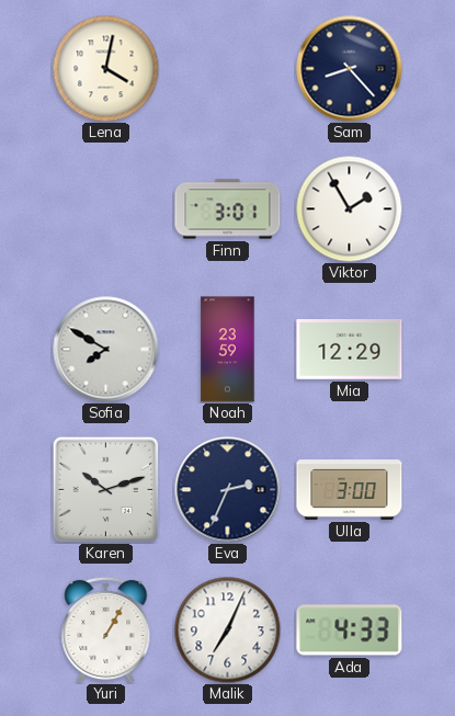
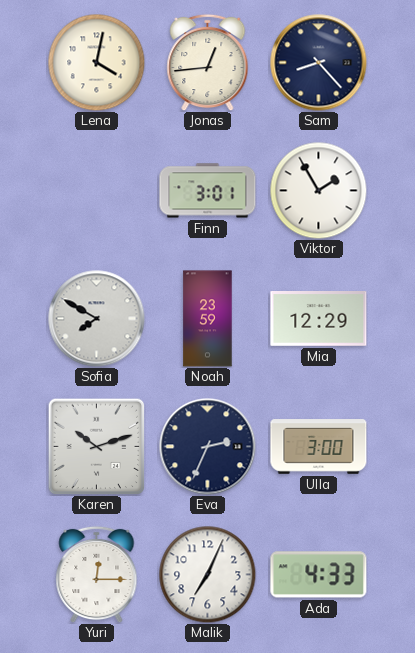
Jonas: none -> 12:44 (208, 62)
Yuri: 1:05 -> 12:15 (97, 574)
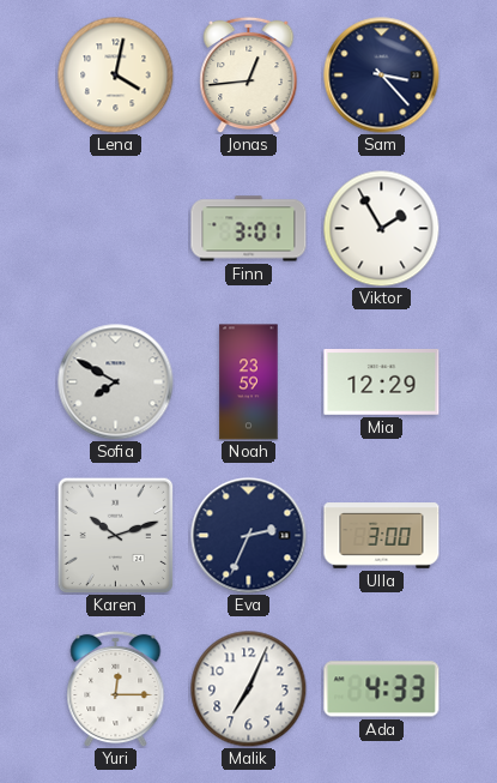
Sam: 8:23 -> 3:23 (382, 76)
